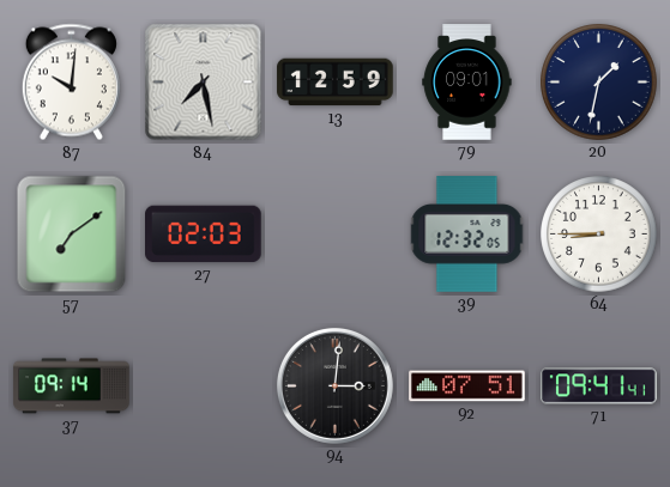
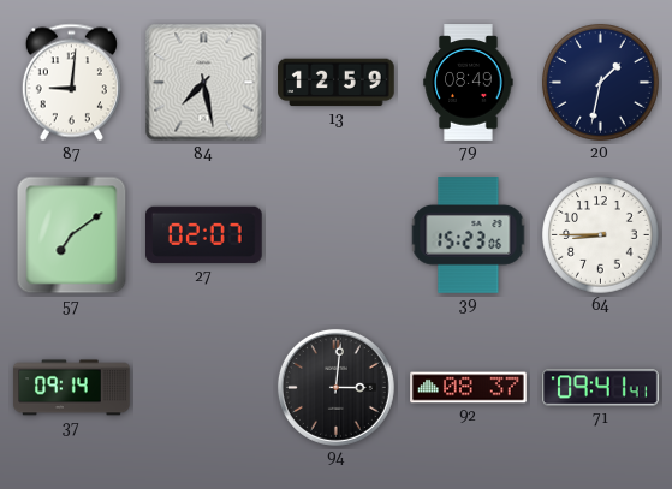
87: 10:01 -> 9:01 (71, 83)
79: 09:01 -> 08:49 (469, 83)
27: 02:03 -> 02:07 (204, 235)
39: 12:32 -> 15:23 (469, 235)
92: 07:51 -> 08:37 (469, 388)
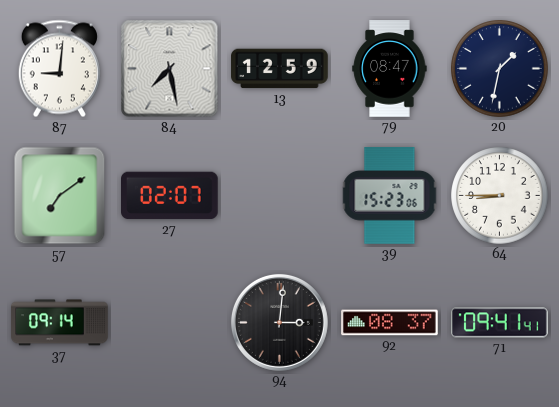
79: 08:49 -> 08:47 (390, 69)
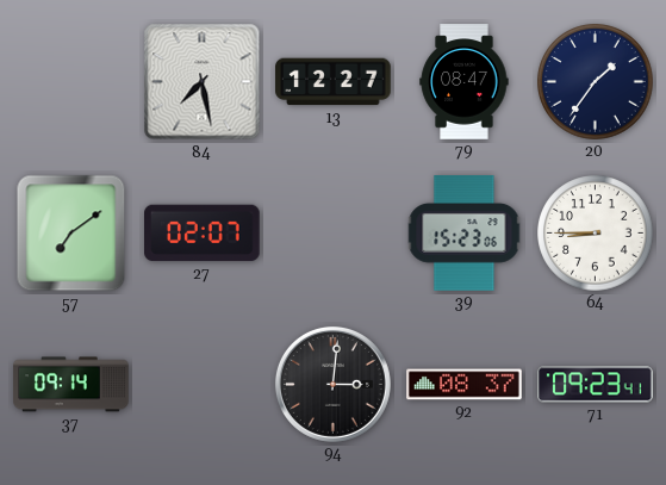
87: 9:01 -> none (59, 69)
13: 12:59 -> 12:27 (334, 82)
20: 1:32 -> 1:36 (596, 82)
71: 09:41 -> 09:23 (596, 385)
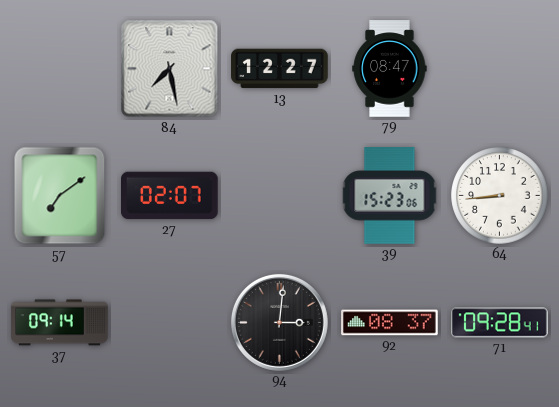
20: 1:36 -> none (596, 82)
64: 8:45 -> 8:44 (500, 196)
71: 09:23 -> 09:28 (500, 323)
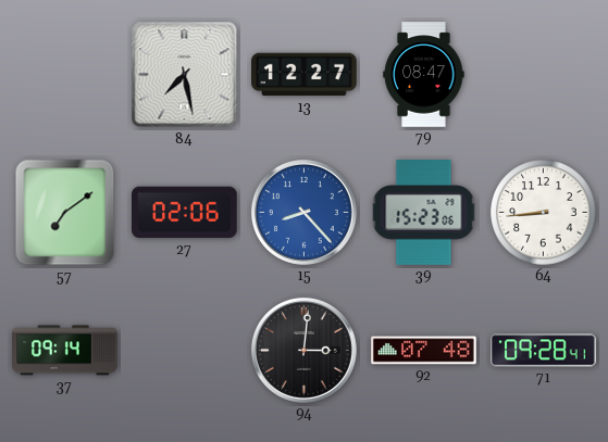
27: 02:07 -> 02:06 (185, 213)
15: none -> 8:23 (303, 212)
92: 08:37 -> 07:48 (424, 351)
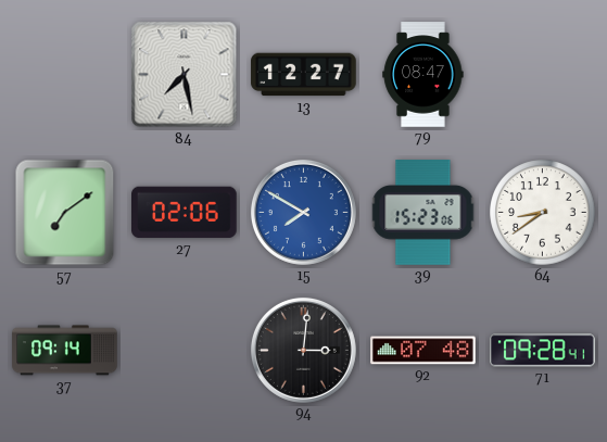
15: 8:23 -> 7:50 (303, 212)
64: 8:44 -> 8:39 (543, 213)
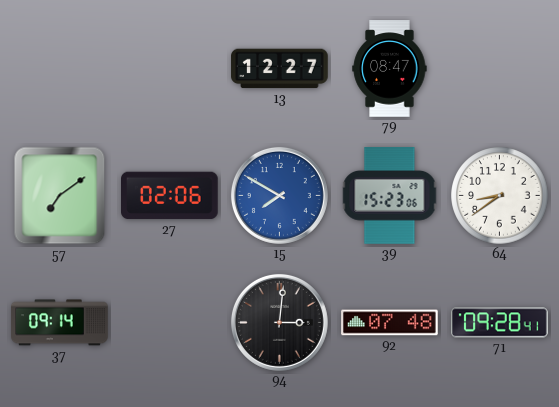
84: 7:28 -> none (185, 75)
